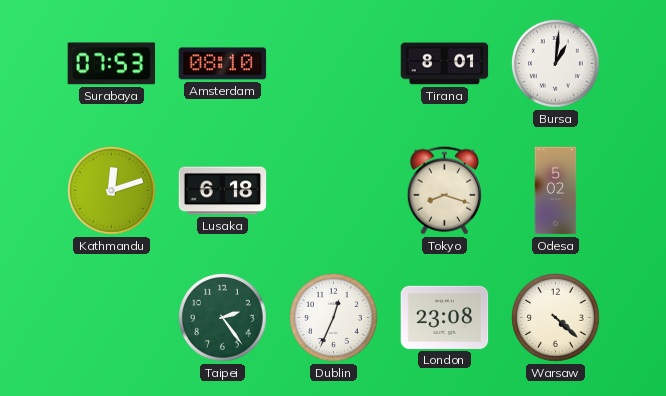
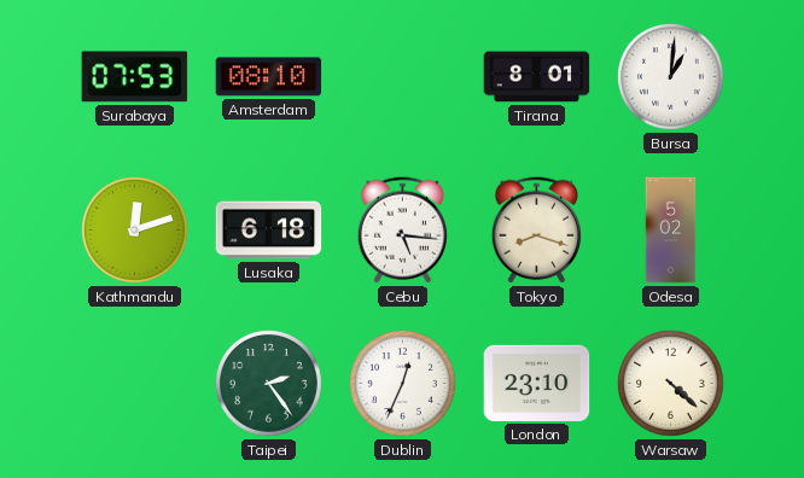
Cebu: none -> 5:16 (402, 231)
London: 23:08 -> 23:10 (537, 383)
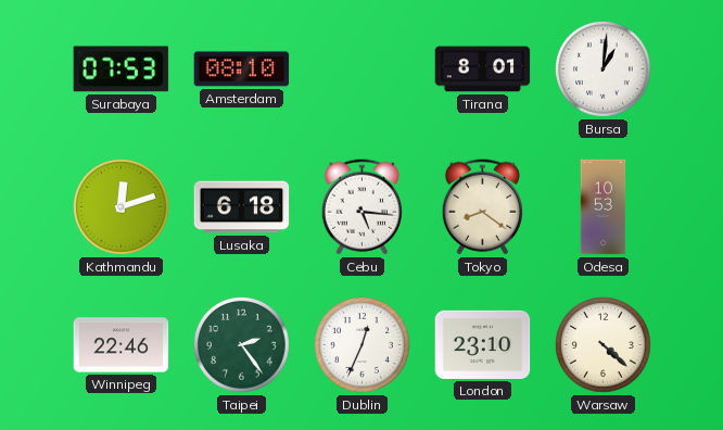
Tokyo: 8:18 -> 8:21 (482, 207)
Odesa: 5:02 -> 10:53 (604, 207)
Winnipeg: none -> 22:46 (122, 345)
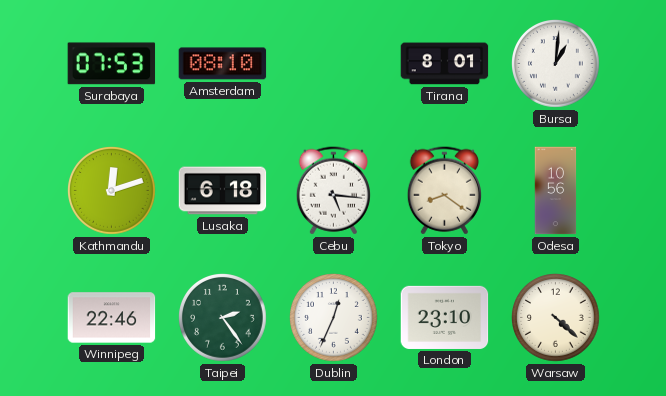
Odesa: 10:53 -> 10:56 (556, 191)
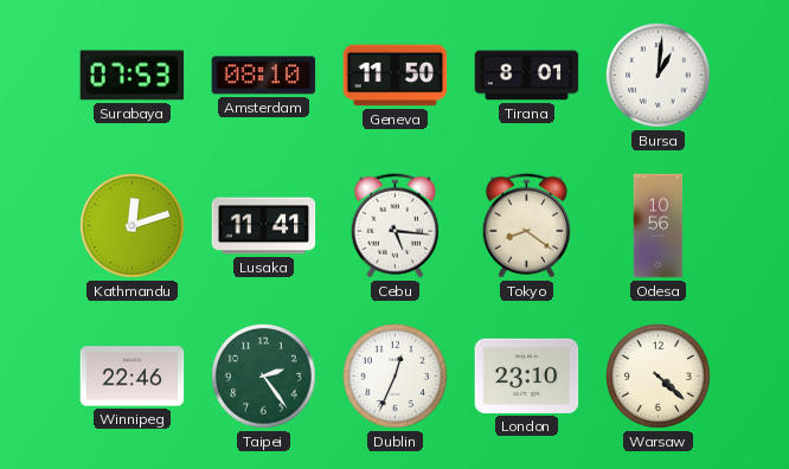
Geneva: none -> 11:50 (396, 76)
Lusaka: 6:18 -> 11:41 (264, 226)
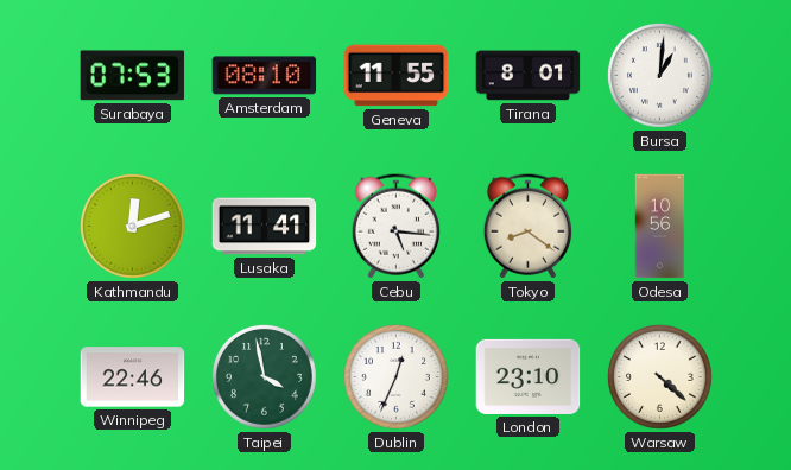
Geneva: 11:50 -> 11:55 (397, 76)
Taipei: 2:24 -> 3:58 (265, 377)
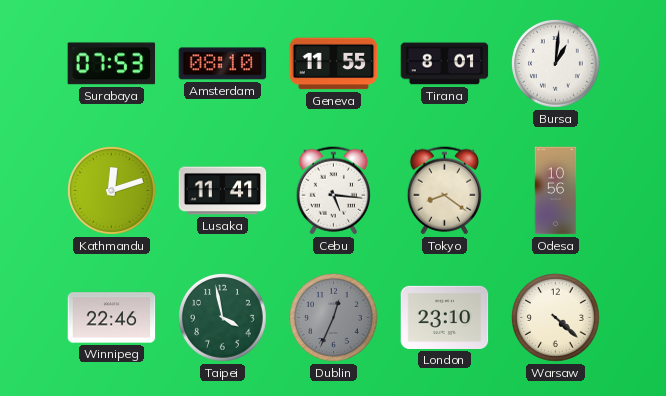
Dublin dial: white -> grey (334, 318)
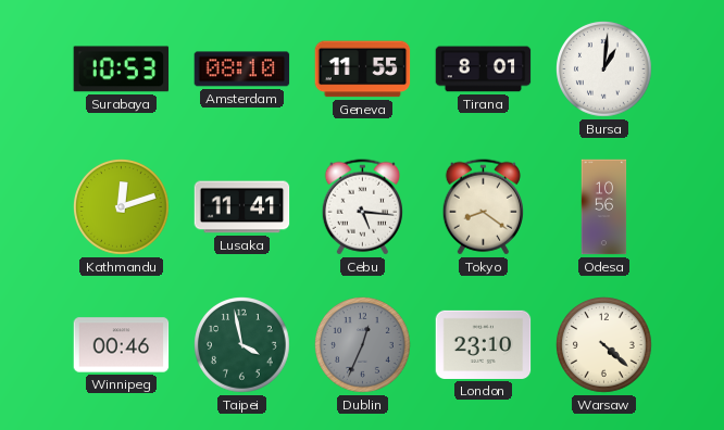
Surabaya: 07:53 -> 10:53 (122, 69)
Winnipeg: 22:46 -> 00:46 (122, 345)
